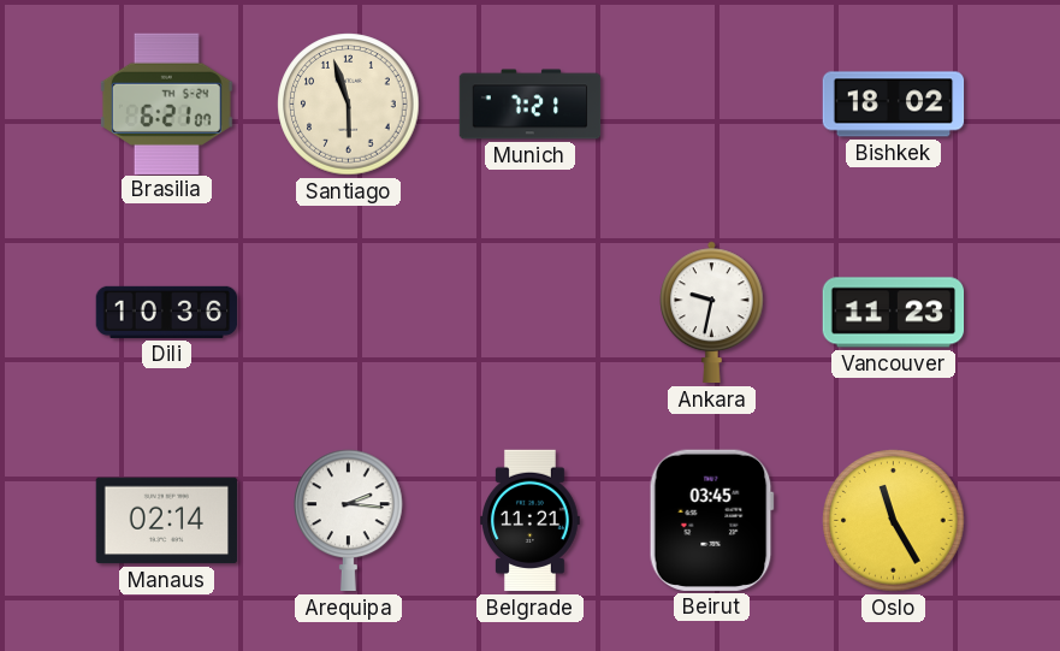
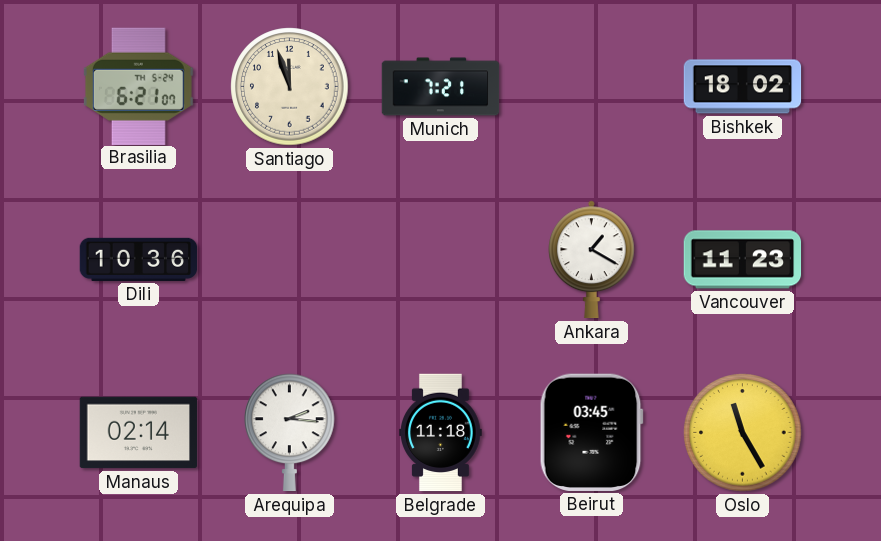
Santiago: 5:57 -> 11:57 (290, 87)
Ankara: 9:32 -> 1:20 (592, 260)
Belgrade: 11:21 -> 11:18 (441, 433)
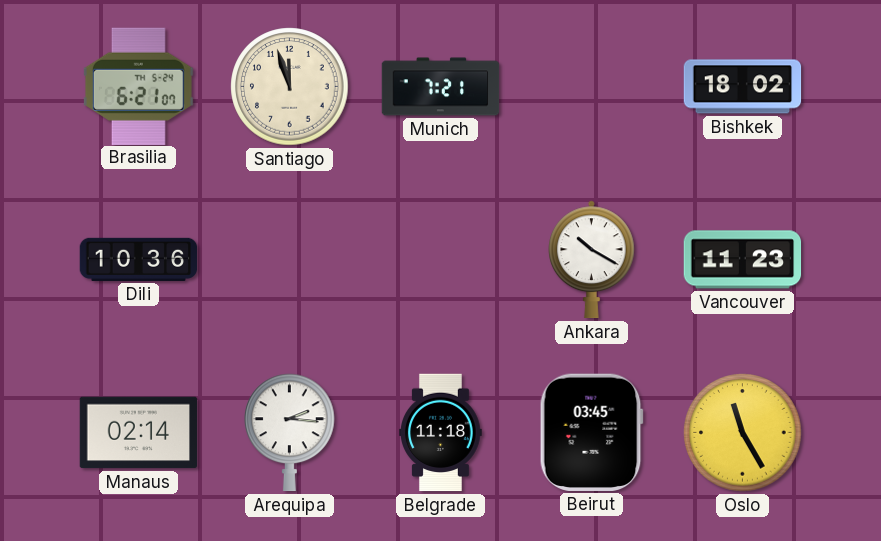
Ankara: 1:20 -> 10:20 (592, 260)
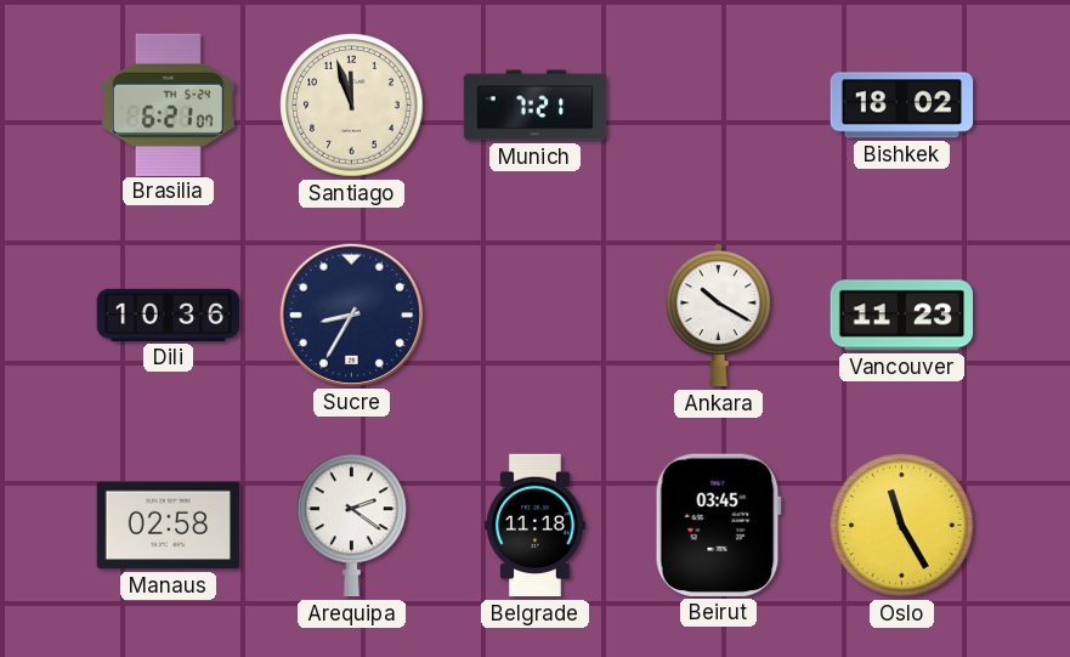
Sucre: none -> 8:35 (351, 315)
Manaus: 02:14 -> 02:58 (169, 526)
Arequipa: 2:16 -> 2:21 (352, 526)
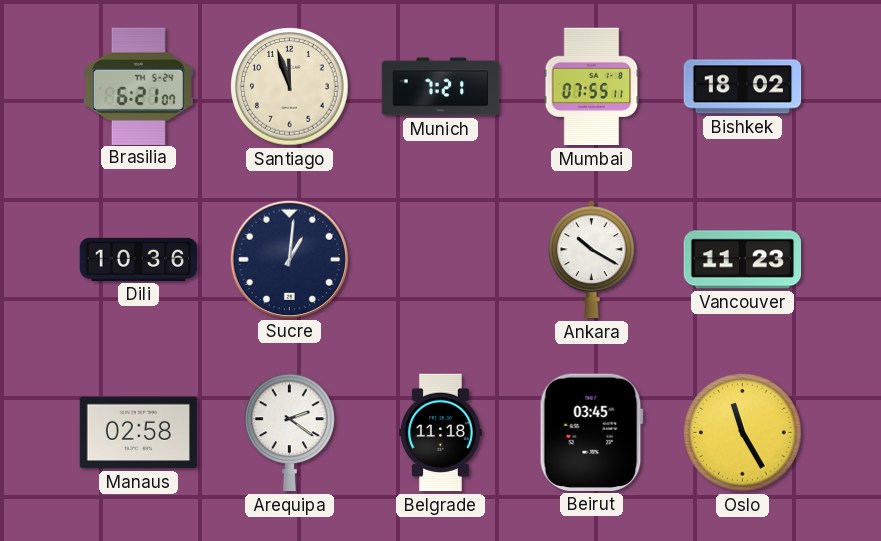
Mumbai: none -> 07:55 (592, 87)
Sucre: 8:35 -> 1:01 (289, 259)
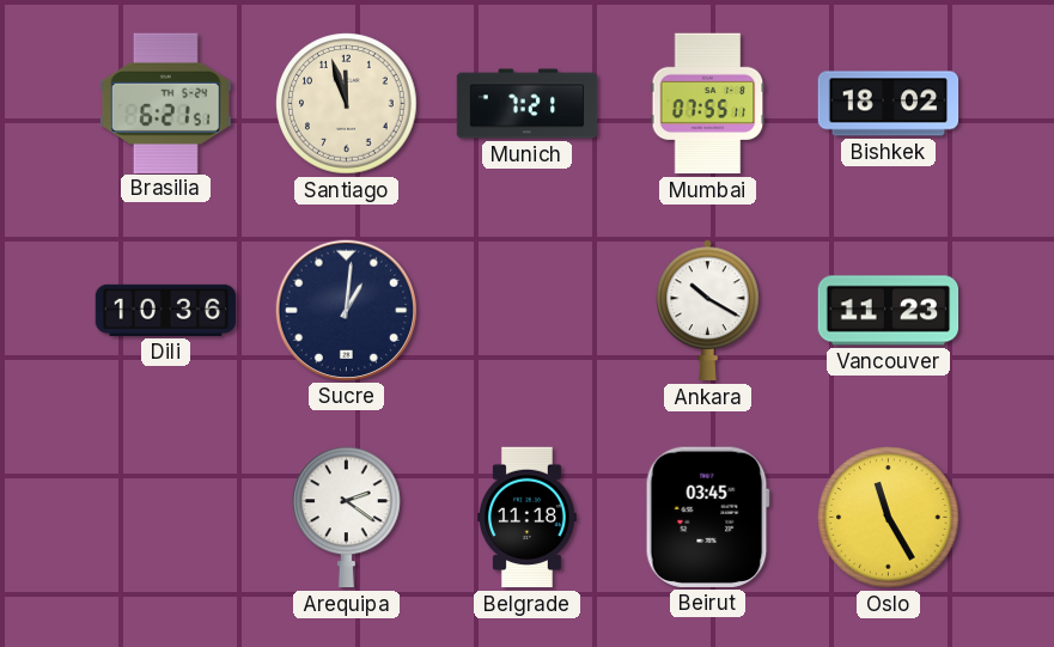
Brasilia: 6:21:07 -> 6:21:51 (165, 103)
Manaus: 02:58 -> none (139, 433)
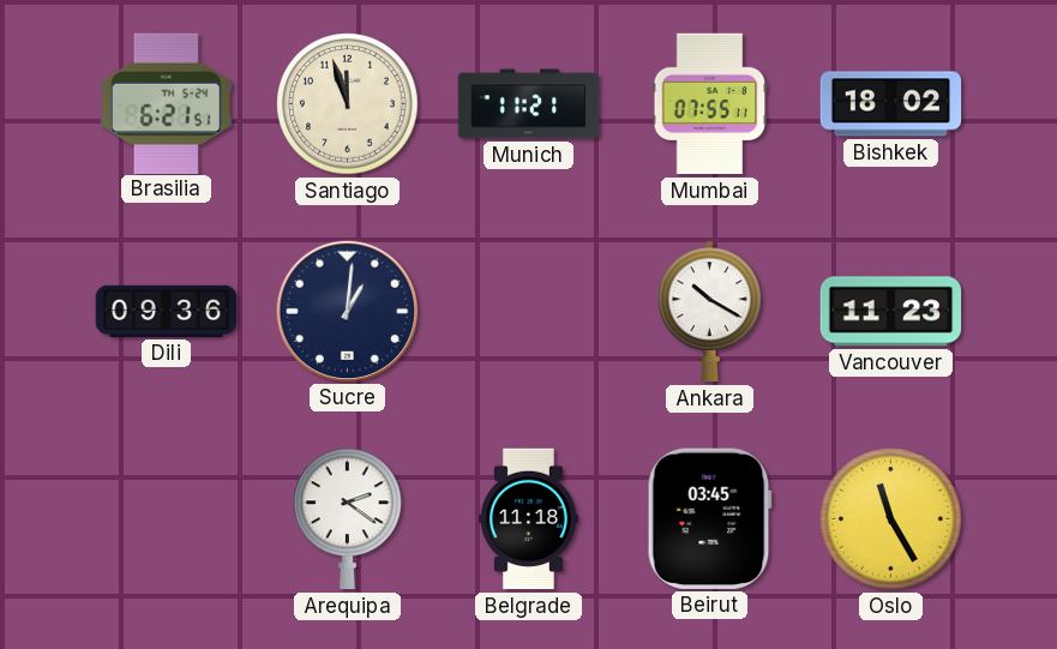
Munich: 7:21 -> 11:21 (529, 104)
Dili: 10:36 -> 09:36 (167, 311)
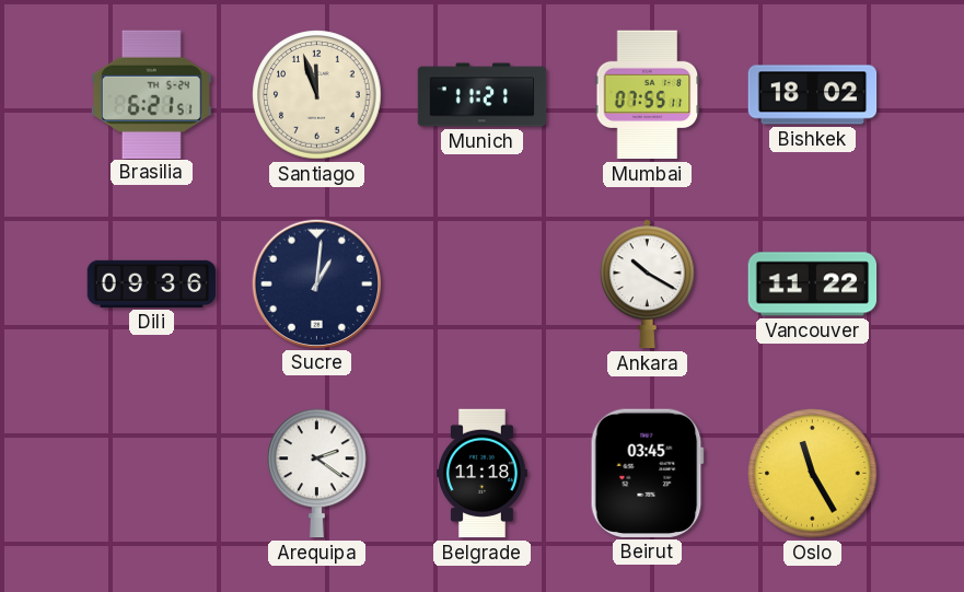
Vancouver: 11:23 -> 11:22 (813, 285)
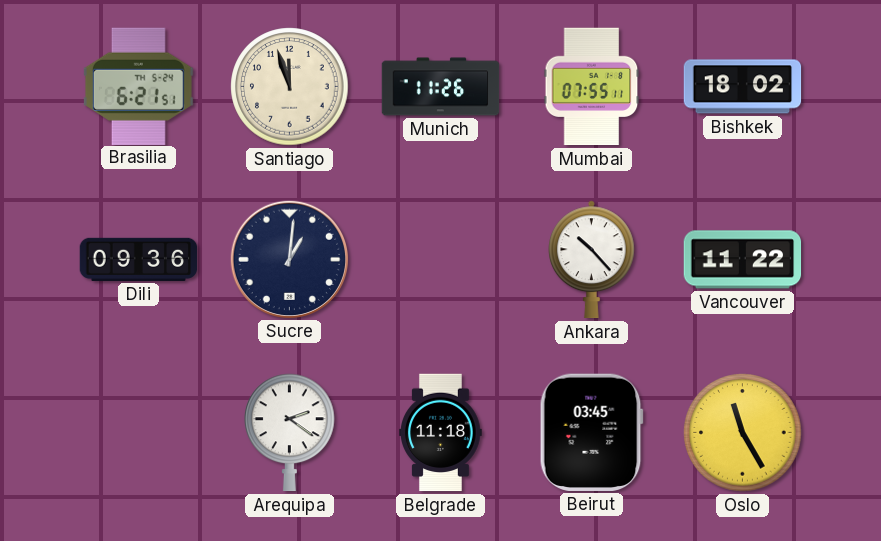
Munich: 11:21 -> 11:26 (441, 87)
Ankara: 10:20 -> 10:23 (592, 260)
